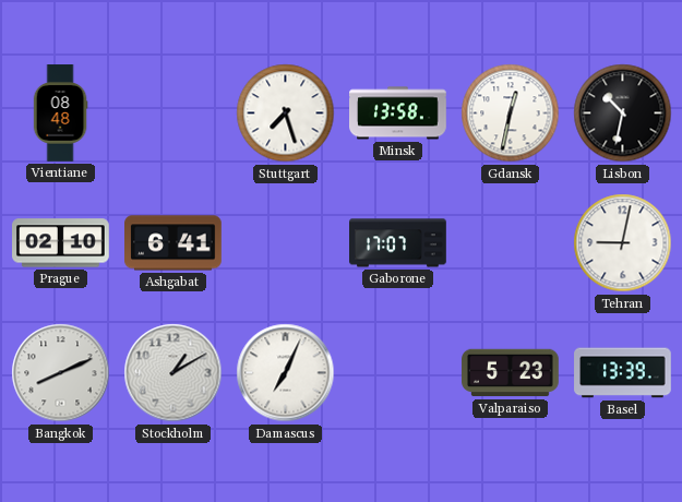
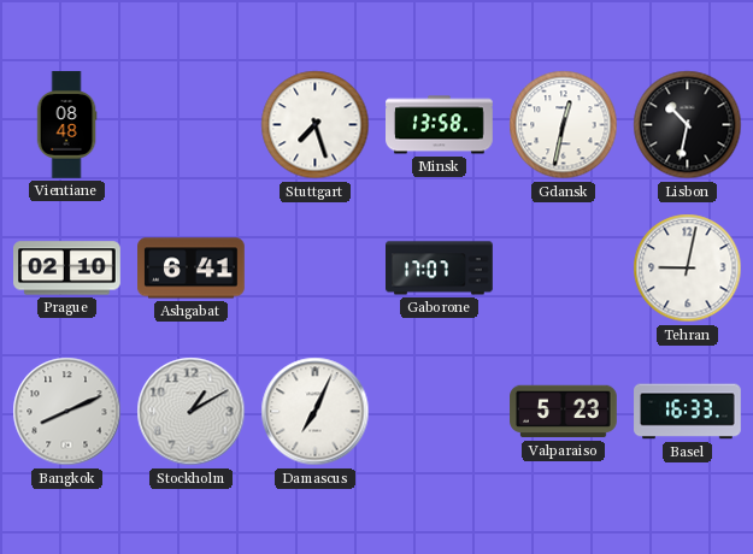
Basel: 13:39 -> 16:33 (688, 412)
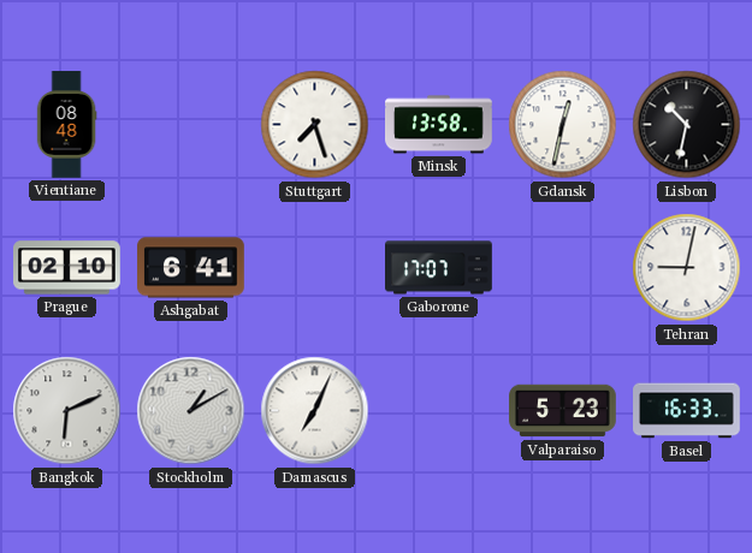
Bangkok: 8:11 -> 6:11 (67, 411)
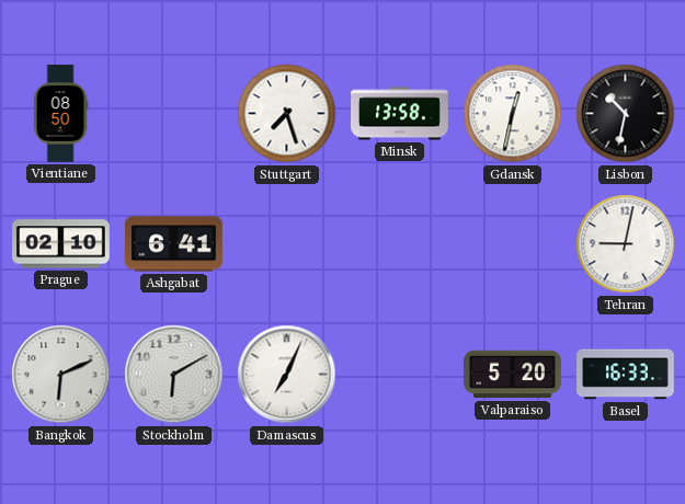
Vientiane: 08:48 -> 08:50 (60, 114)
Gaborone: 17:07 -> none (439, 268)
Stockholm: 1:10 -> 6:10 (174, 375)
Valparaiso: 5:23 -> 5:20 (513, 375)
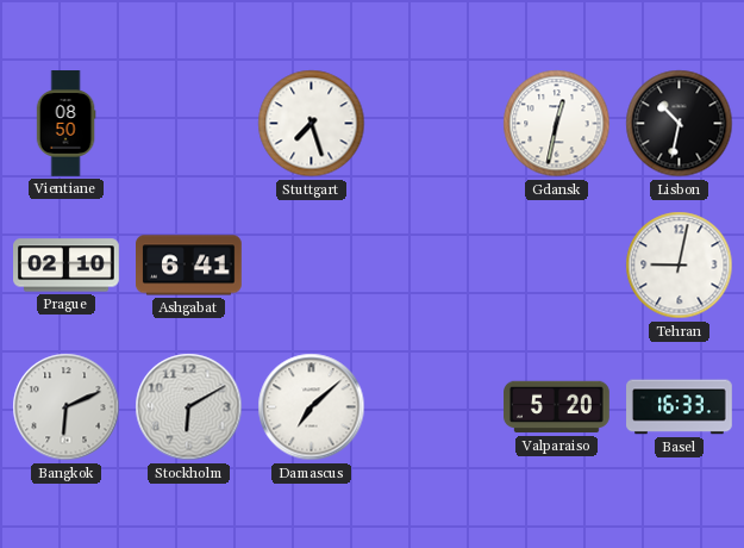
Minsk: 13:58 -> none (400, 114)
Damascus: 7:04 -> 7:08 (312, 407)
